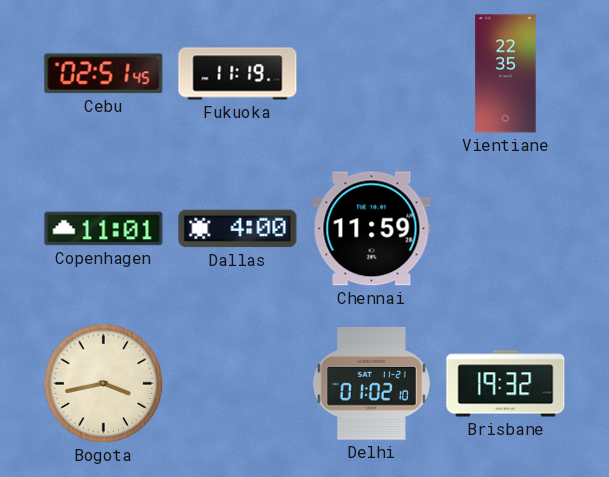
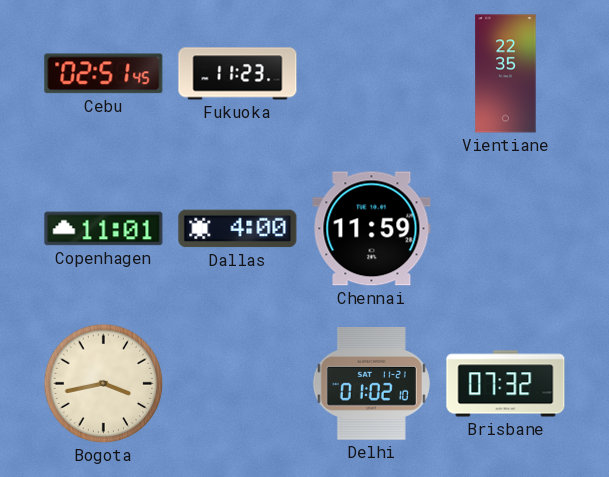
Fukuoka: 11:19 -> 11:23 (238, 74)
Brisbane: 19:32 -> 07:32 (506, 384)
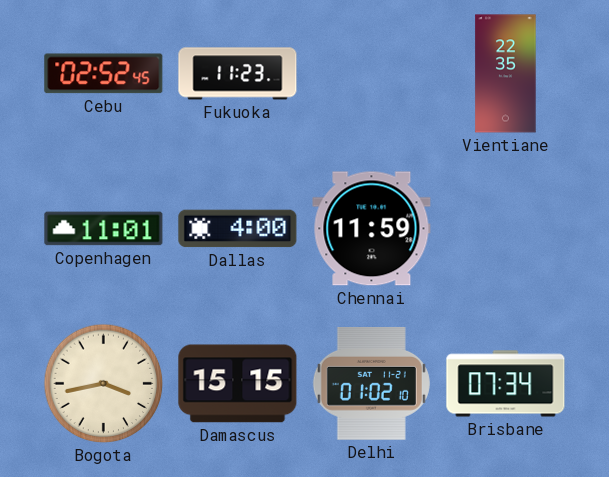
Cebu: 02:51 -> 02:52 (104, 74)
Damascus: none -> 15:15 (238, 384)
Brisbane: 07:32 -> 07:34 (506, 384)
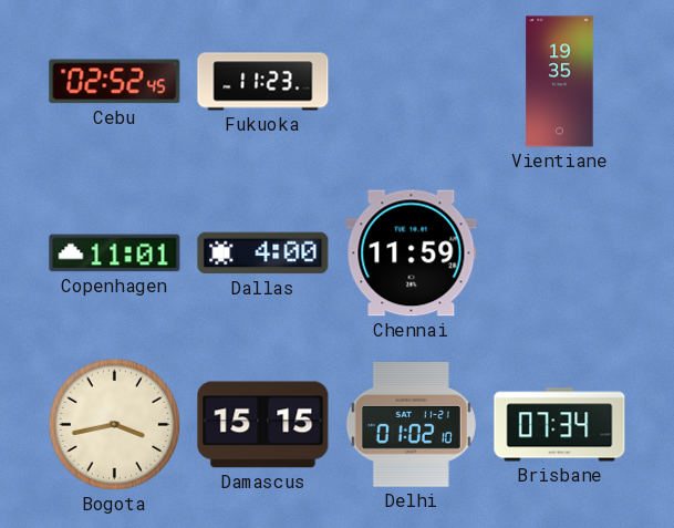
Vientiane: 22:35 -> 19:35 (560, 82)
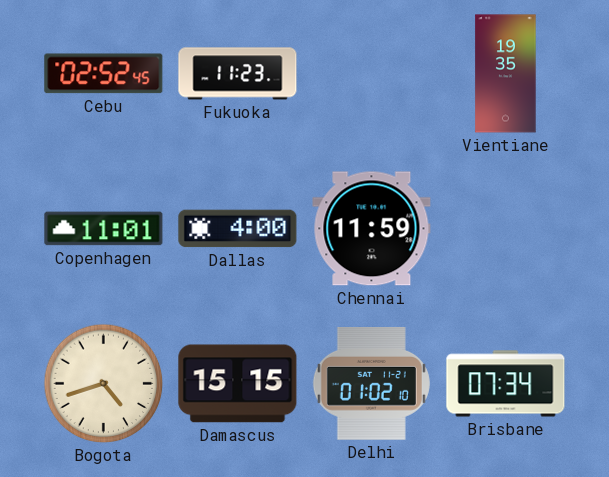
Bogota: 3:43 -> 4:42 (104, 384)
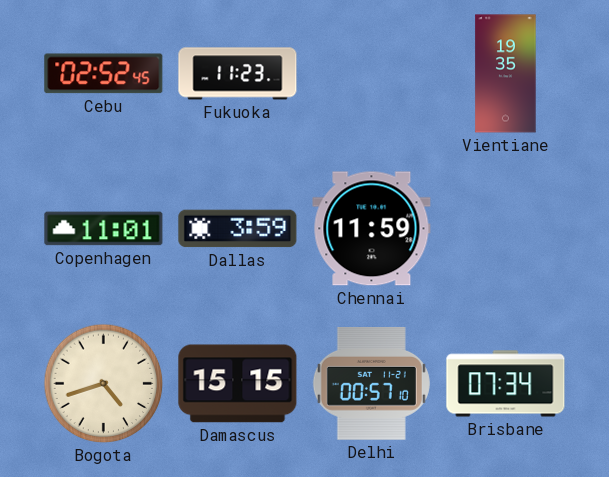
Dallas: 4:00 -> 3:59 (238, 229)
Delhi: 01:02 -> 00:57 (371, 384)
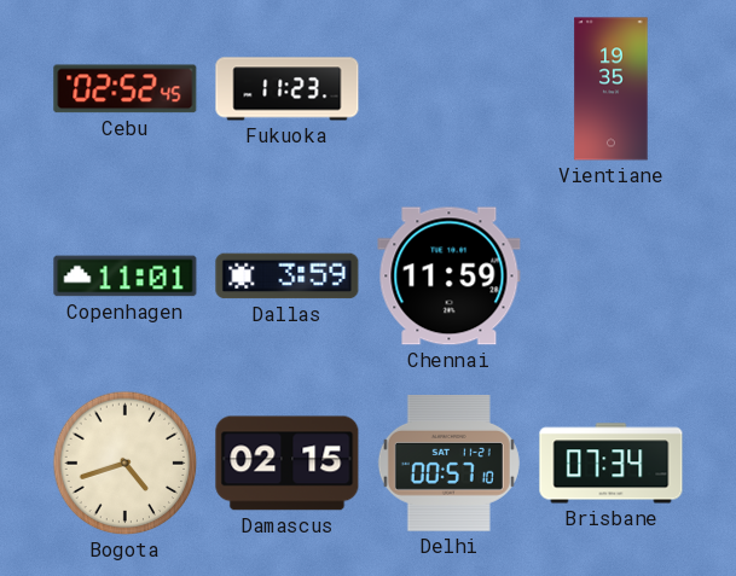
Damascus: 15:15 -> 02:15 (288, 464)
